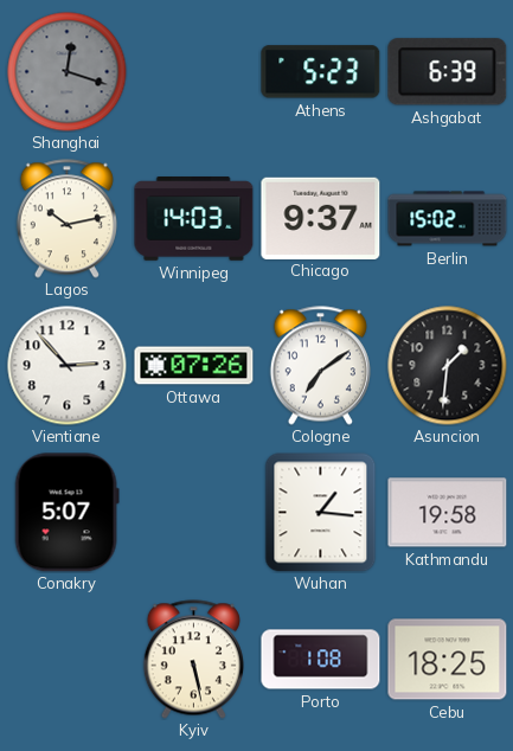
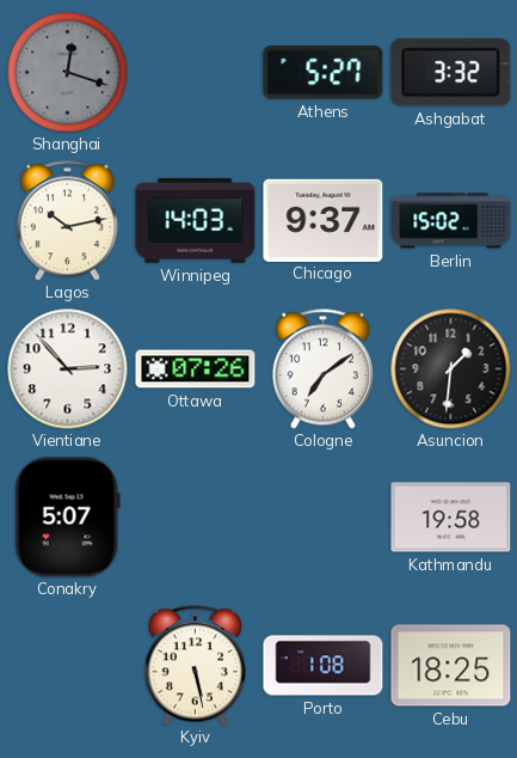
Athens: 5:23 -> 5:27 (324, 73)
Ashgabat: 6:39 -> 3:32 (451, 73)
Wuhan: 1:16 -> none (321, 512)
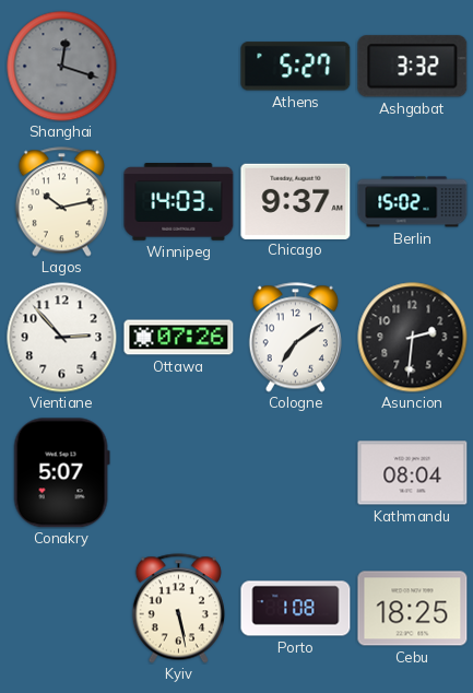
Asuncion: 1:31 -> 2:31 (413, 338)
Kathmandu: 19:58 -> 08:04 (413, 473)
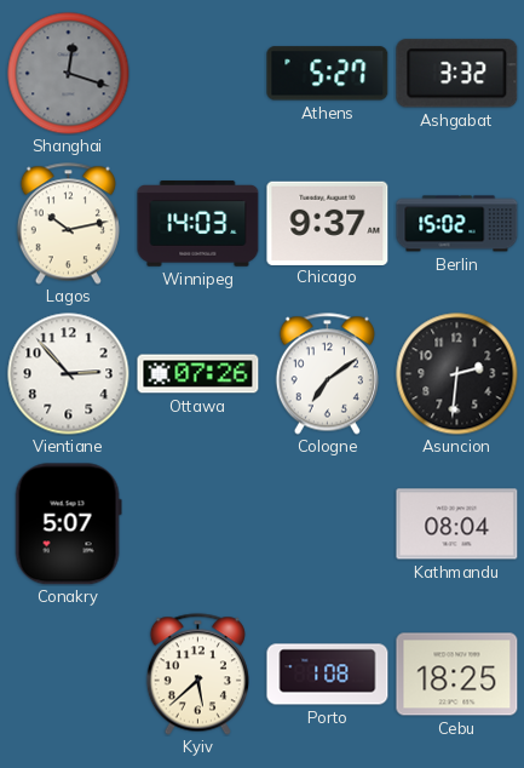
Kyiv: 5:28 -> 5:38 (197, 675)
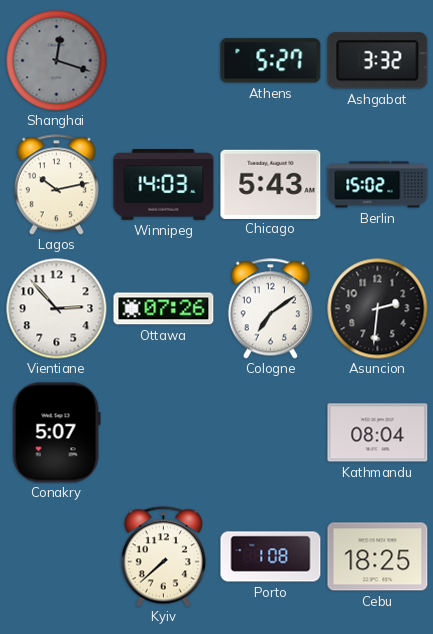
Chicago: 9:37 -> 5:43 (271, 184)
Kyiv: 5:38 -> 7:38 (163, 557)
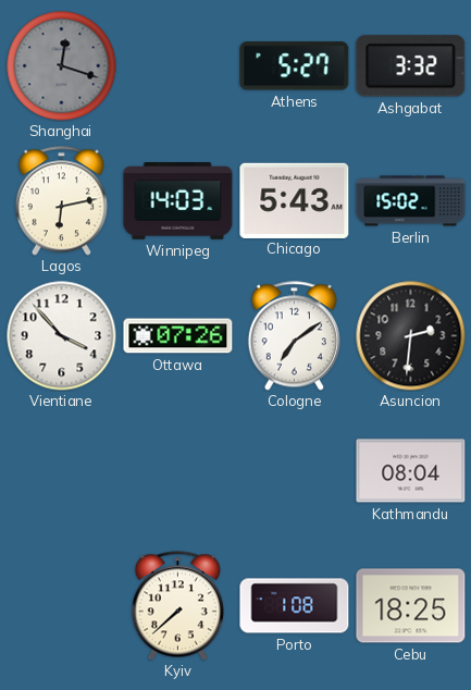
Lagos: 10:13 -> 6:13 (61, 201)
Vientiane: 2:53 -> 3:53 (62, 336)
Conakry: 5:07 -> none (56, 433)
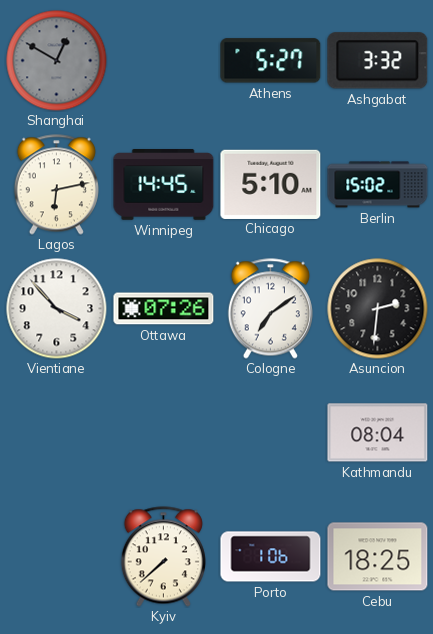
Shanghai: 12:18 -> 12:50 (57, 61)
Winnipeg: 14:03 -> 14:45 (164, 185)
Chicago: 5:43 -> 5:10 (271, 184)
Porto: 1:08 -> 1:06 (271, 557)
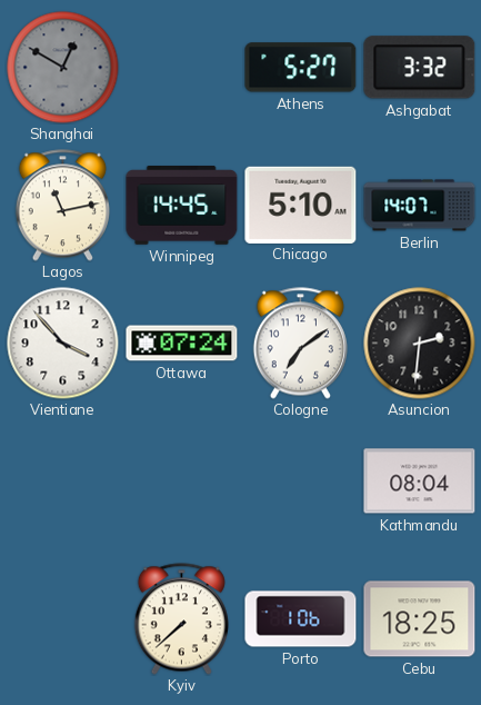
Lagos: 6:13 -> 11:13 (62, 206)
Berlin: 15:02 -> 14:07 (420, 206)
Ottawa: 07:26 -> 07:24 (182, 344)
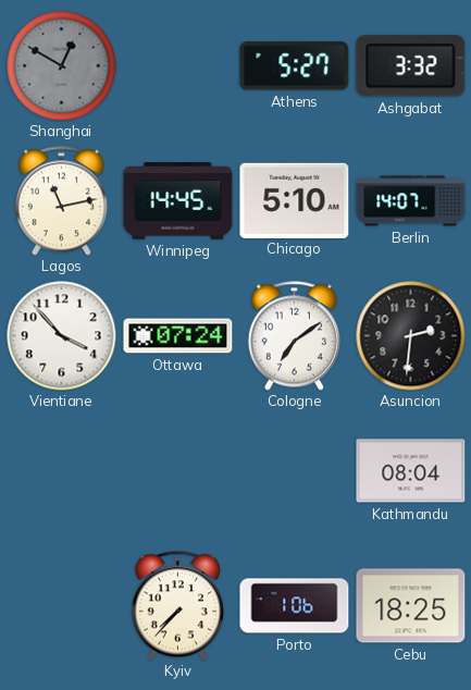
Kyiv: 7:38 -> 7:37 (177, 606)
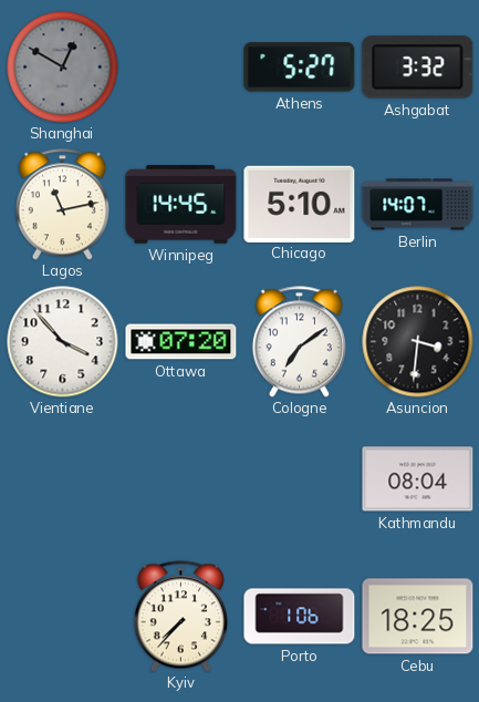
Ottawa: 07:24 -> 07:20 (181, 342)
Asuncion: 2:31 -> 3:31 (418, 342)
